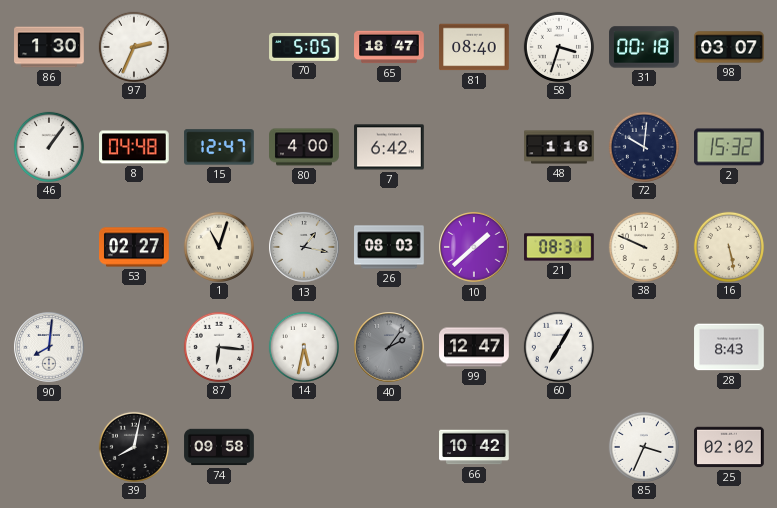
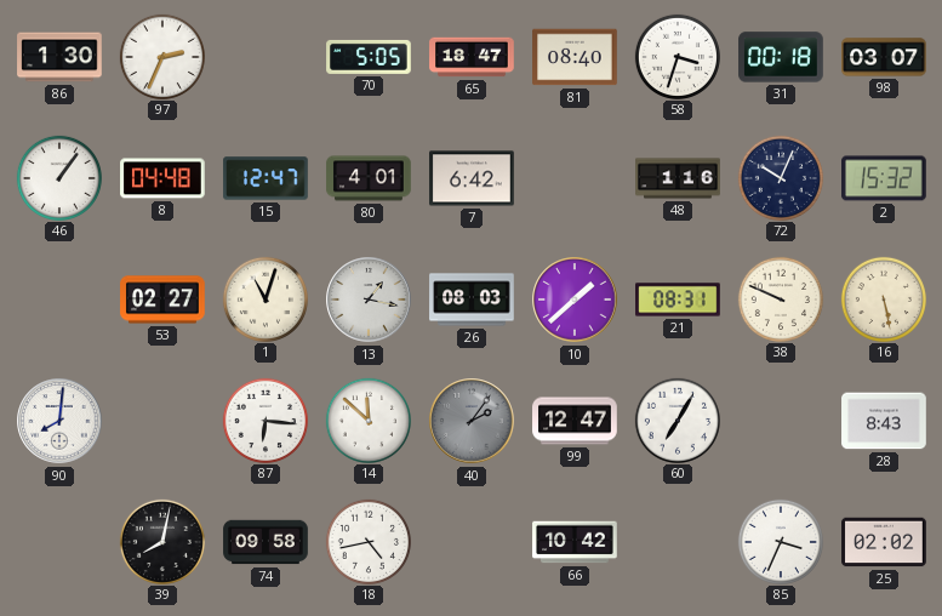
80: 4:00 -> 4:01 (369, 178)
72: 10:01 -> 10:04 (780, 177)
14: 5:32 -> 11:52 (367, 420)
18: none -> 4:43 (367, 541)
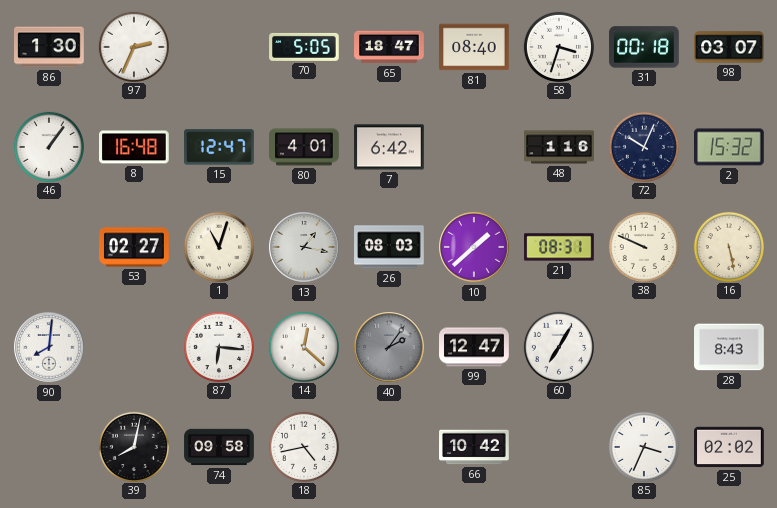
8: 04:48 -> 16:48 (134, 147)
14: 11:52 -> 12:22 (303, 346)
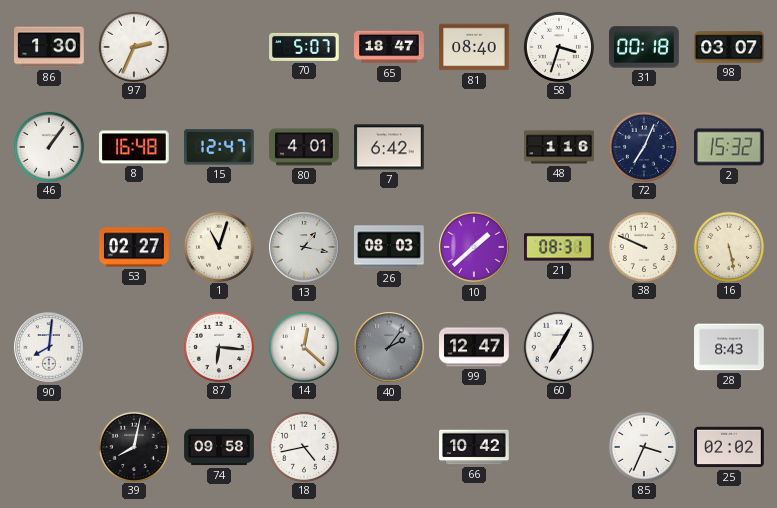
70: 5:05 -> 5:07 (304, 47)
72: 10:04 -> 7:04 (643, 146)
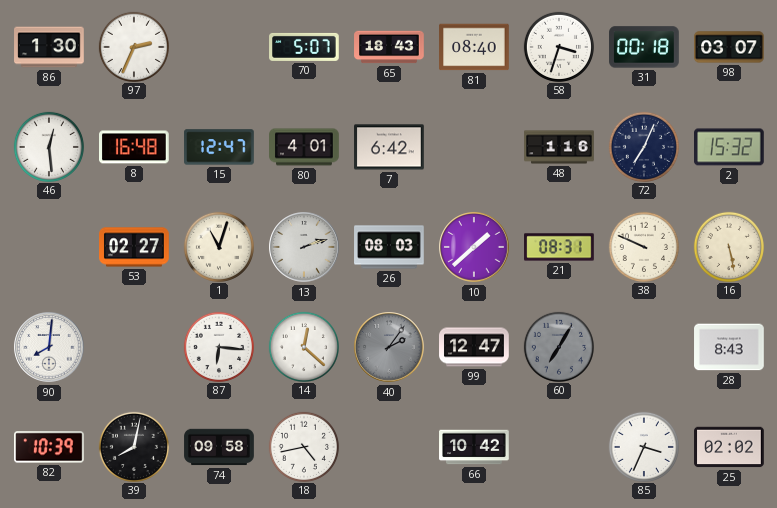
65: 18:47 -> 18:43 (389, 47)
46: 1:06 -> 12:29 (48, 146)
13: 1:17 -> 2:12 (304, 247)
60 dial: white -> grey (558, 346)
82: none -> 10:39 (50, 447)
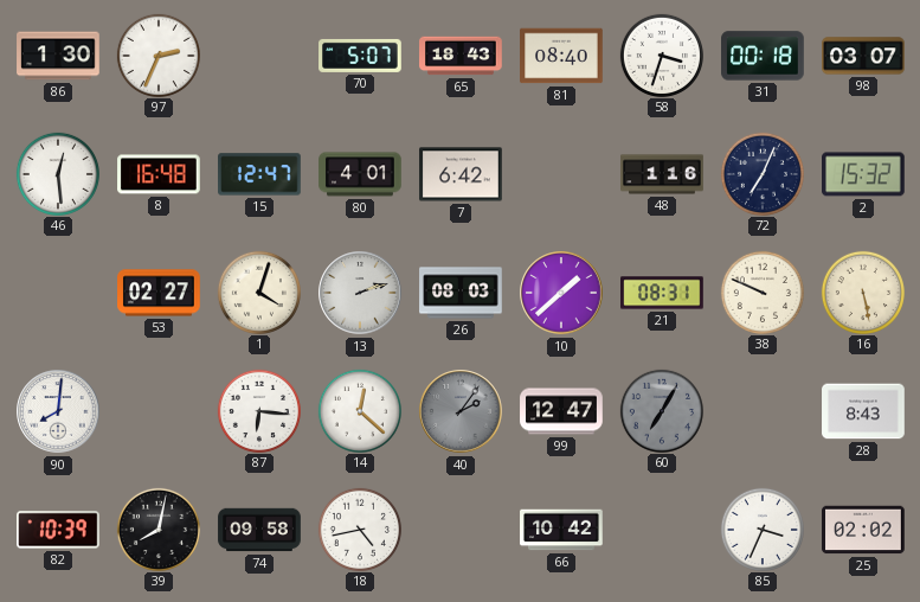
1: 11:03 -> 4:03 (258, 292)
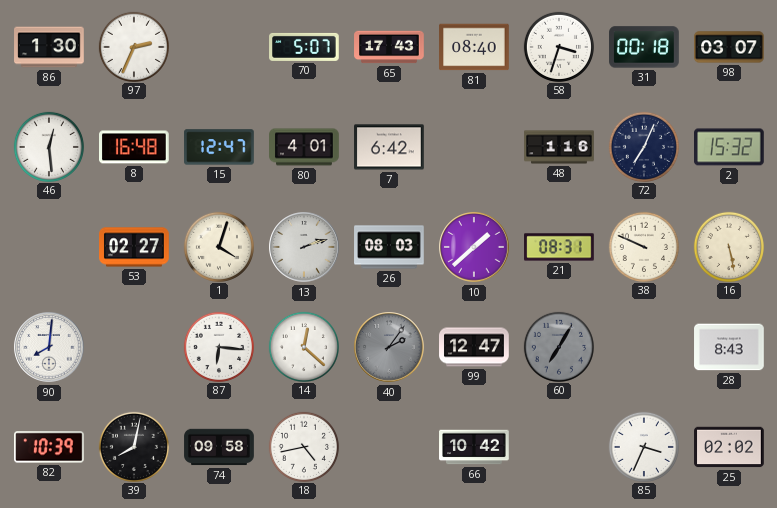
65: 18:43 -> 17:43 (389, 47)
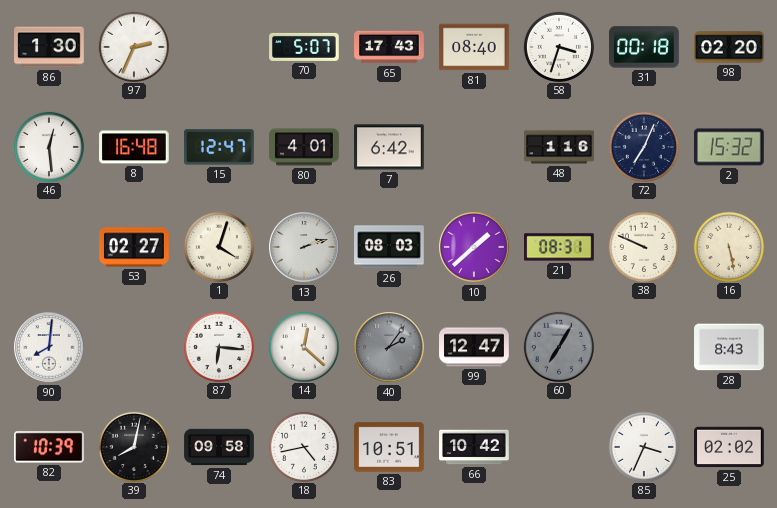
98: 03:07 -> 02:20 (729, 47)
83: none -> 10:51 (389, 447)
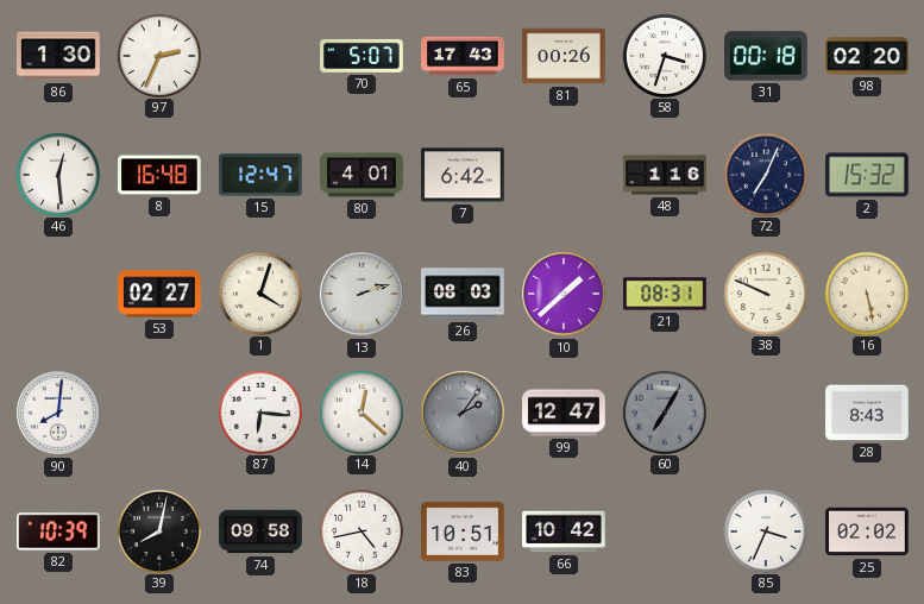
81: 08:40 -> 00:26 (564, 56)
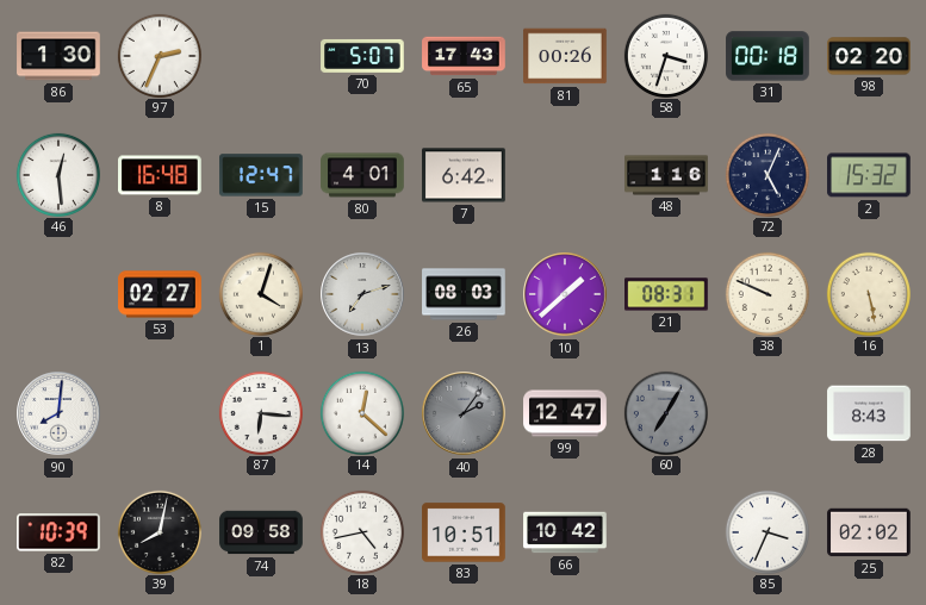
72: 7:04 -> 5:04 (766, 174)
13: 2:12 -> 7:12 (362, 294)
